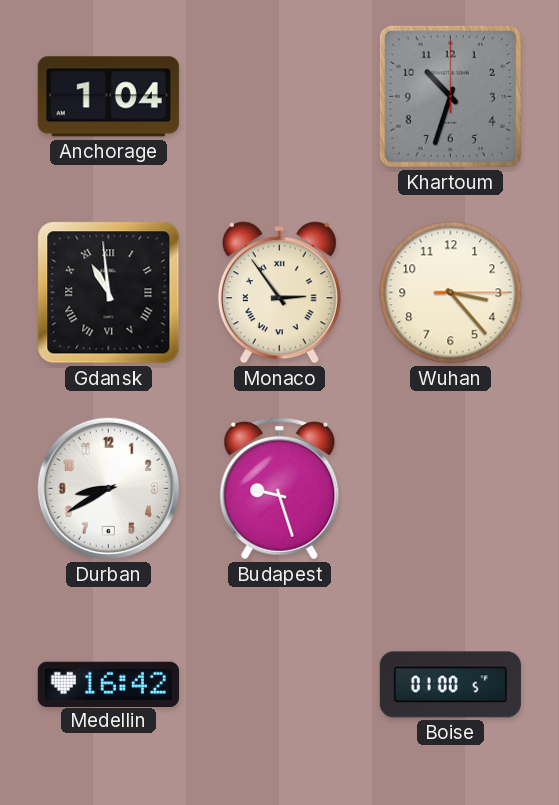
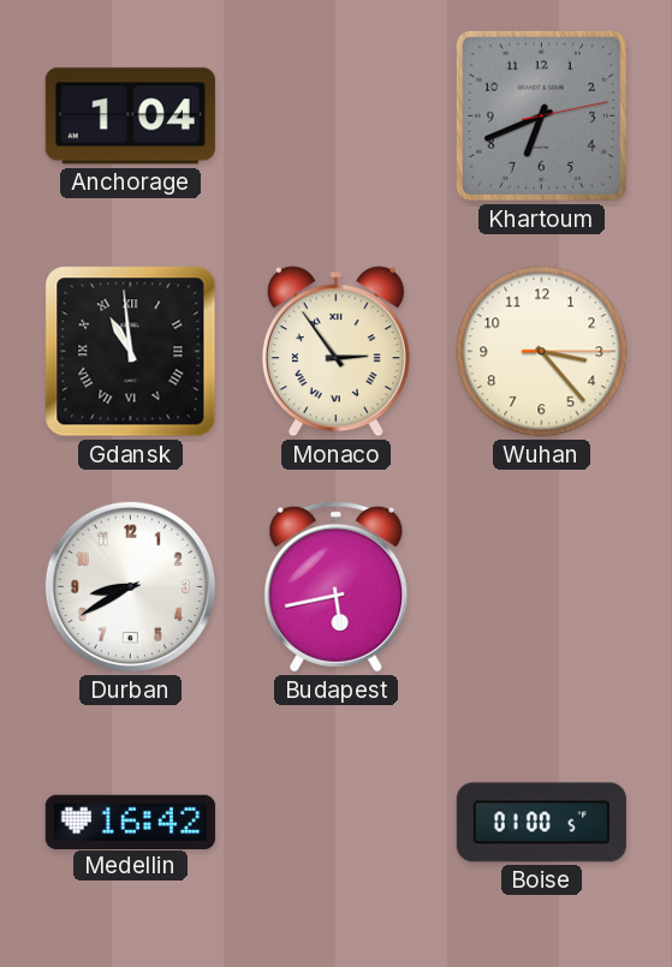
Khartoum: 10:33 -> 6:41 (541, 115)
Budapest: 9:27 -> 5:43 (337, 586)
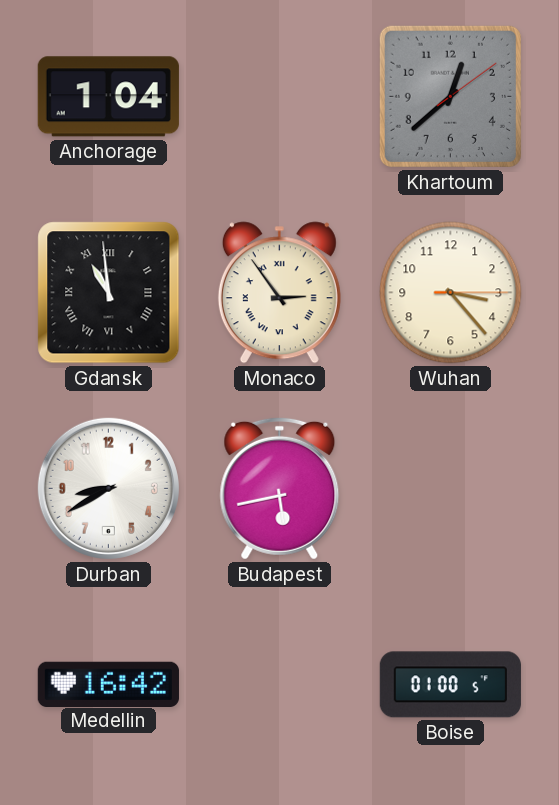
Khartoum: 6:41 -> 12:38 (450, 96)
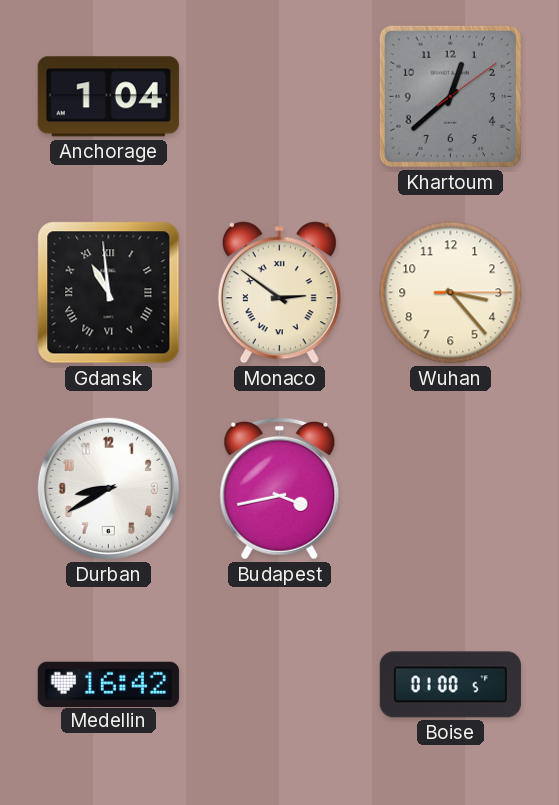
Monaco: 2:54 -> 2:51 (279, 293)
Budapest: 5:43 -> 3:43 (280, 488)
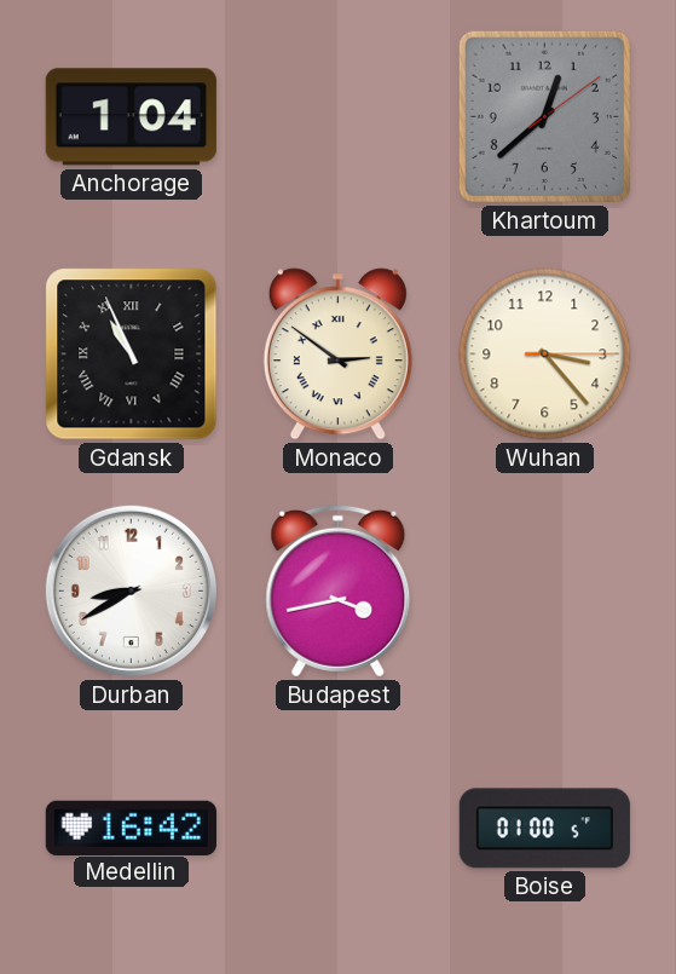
Gdansk: 10:59 -> 10:56 (132, 355)
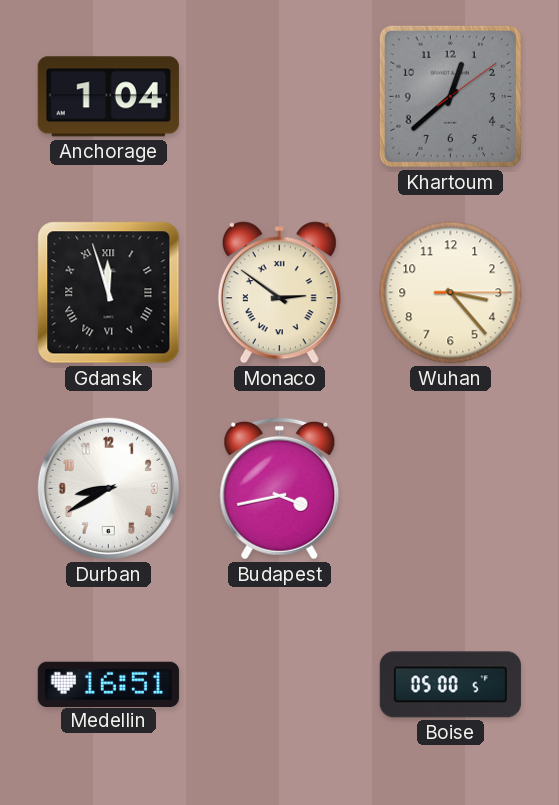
Gdansk: 10:56 -> 11:57 (109, 293)
Medellin: 16:42 -> 16:51 (108, 684)
Boise: 01:00 -> 05:00 (450, 685)
